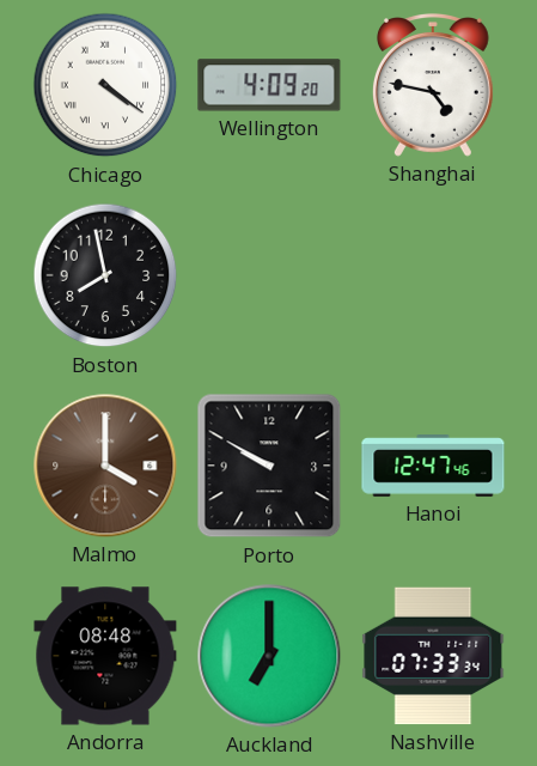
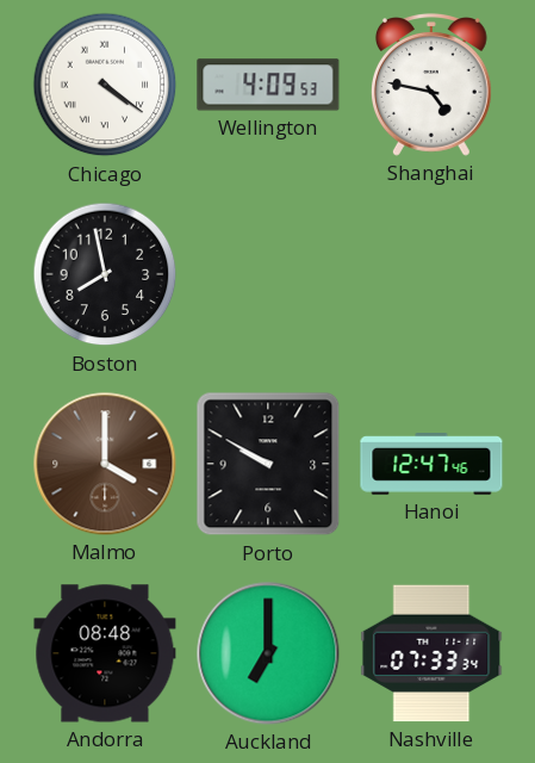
Wellington: 4:09:20 -> 4:09:53 (268, 85)
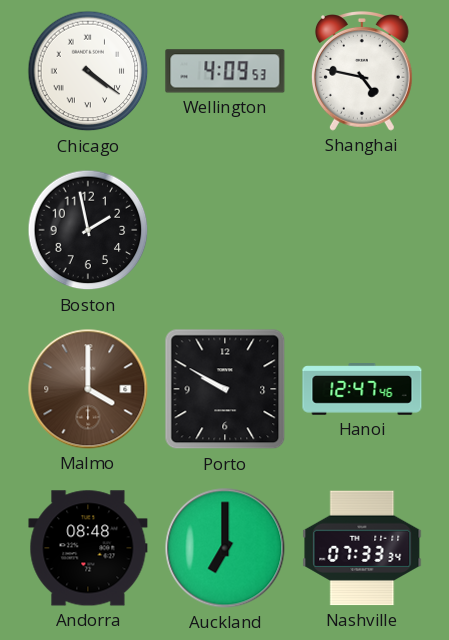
Boston: 7:58 -> 1:58 (88, 230)
